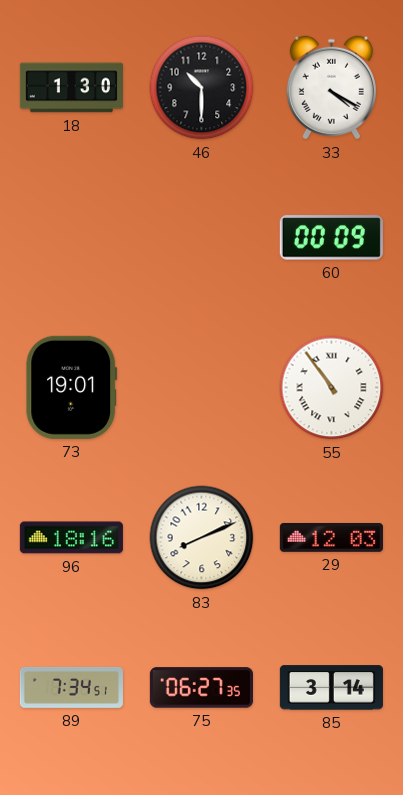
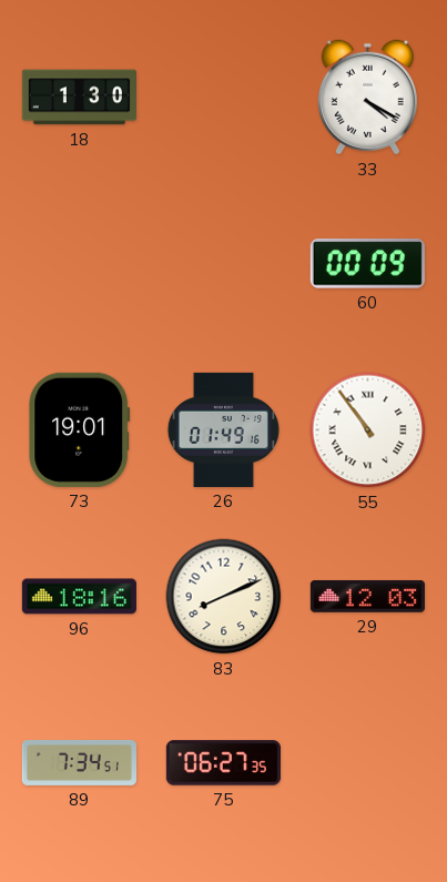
46: 10:30 -> none (202, 88)
26: none -> 01:49 (223, 429)
85: 3:14 -> none (331, 688)
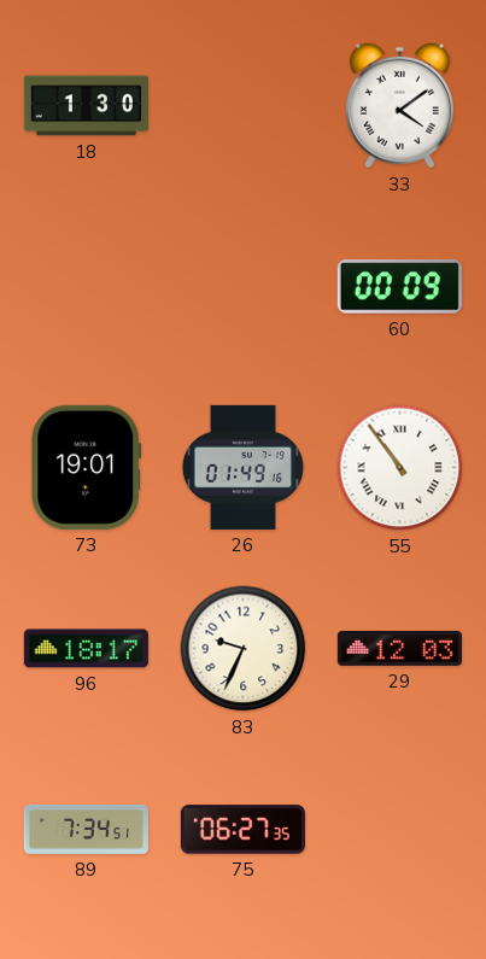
33: 4:20 -> 4:09 (399, 106)
96: 18:16 -> 18:17 (86, 649)
83: 8:11 -> 9:34 (244, 649)
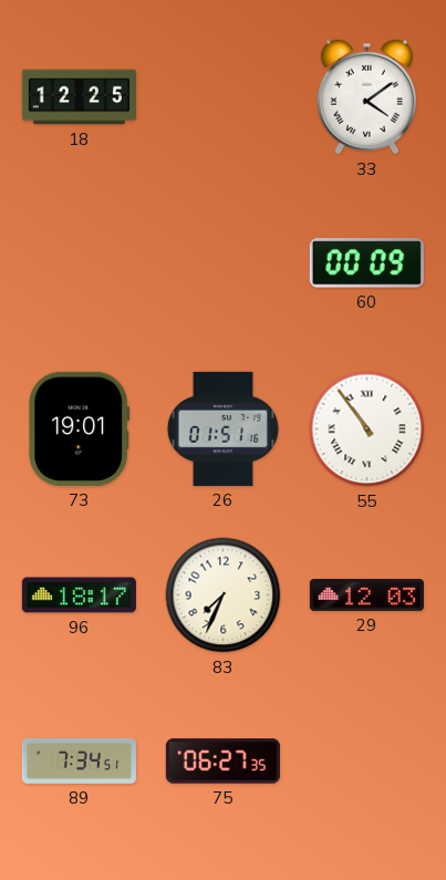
18: 1:30 -> 12:25 (79, 97)
26: 01:49 -> 01:51 (222, 428)
83: 9:34 -> 7:34 (224, 596)
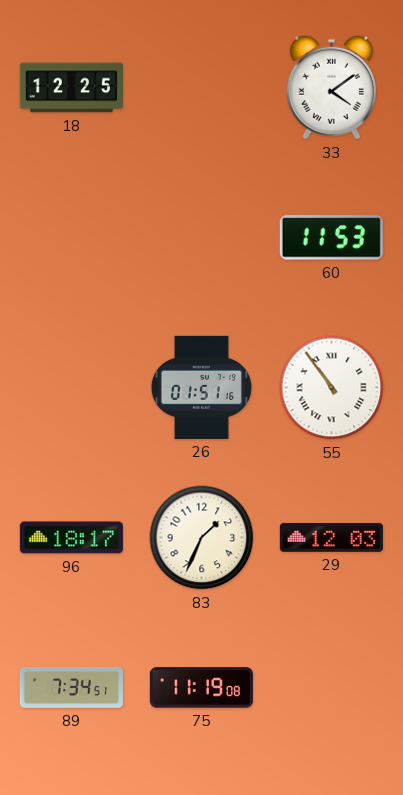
60: 00:09 -> 11:53 (331, 238)
73: 19:01 -> none (80, 428)
83: 7:34 -> 1:34 (202, 538)
75: 06:27 -> 11:19 (201, 688)
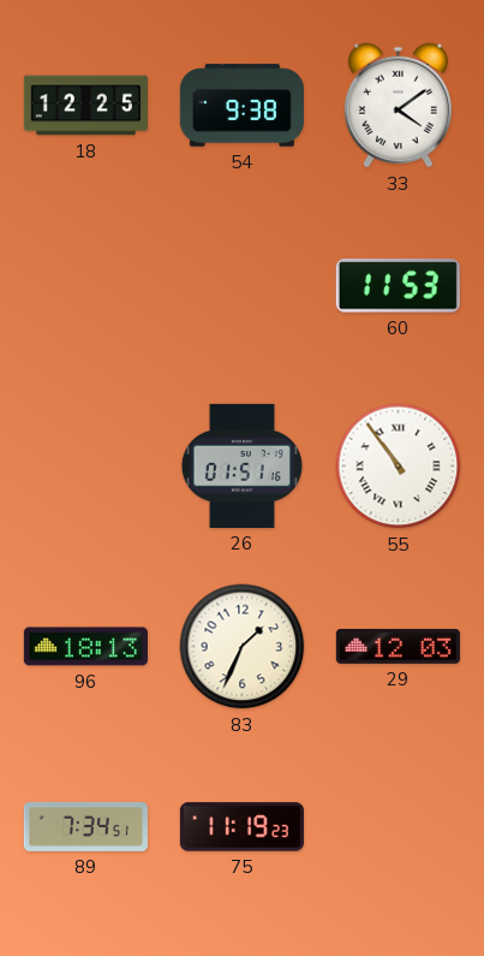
54: none -> 9:38 (241, 106)
96: 18:17 -> 18:13 (85, 647)
75: 11:19:08 -> 11:19:23 (241, 827)
